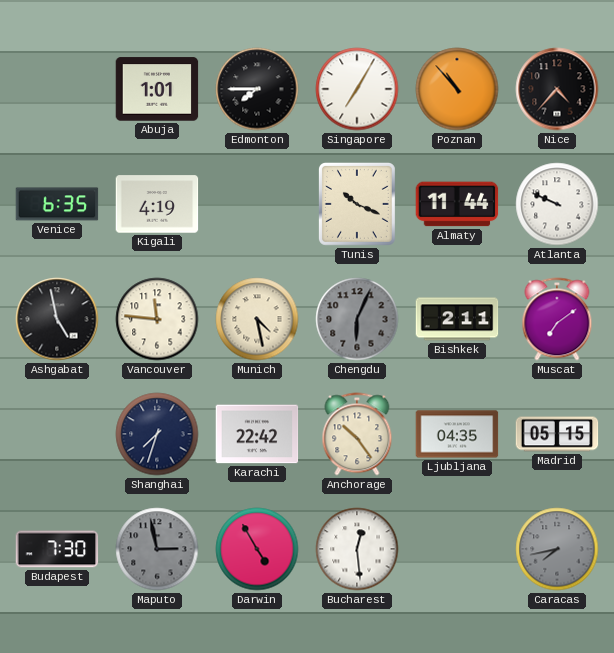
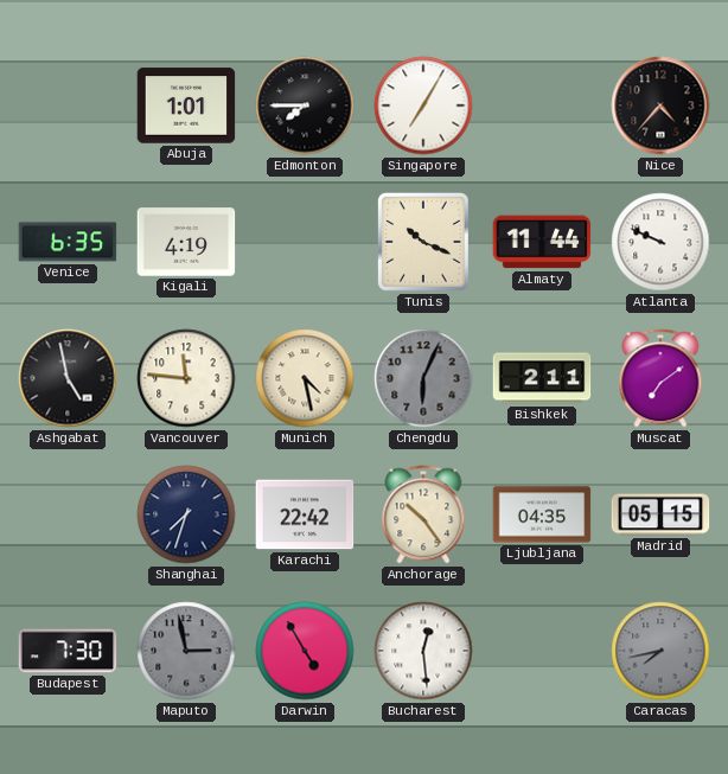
Poznan: 10:53 -> none (457, 89)
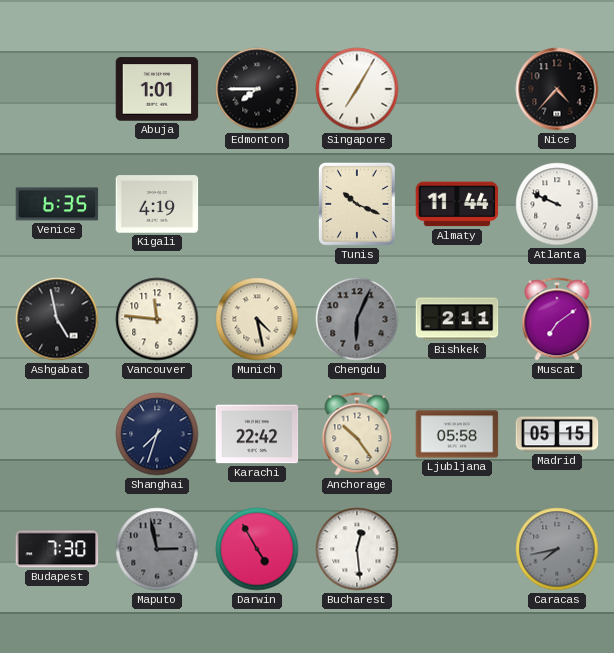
Ljubljana: 04:35 -> 05:58 (457, 434)
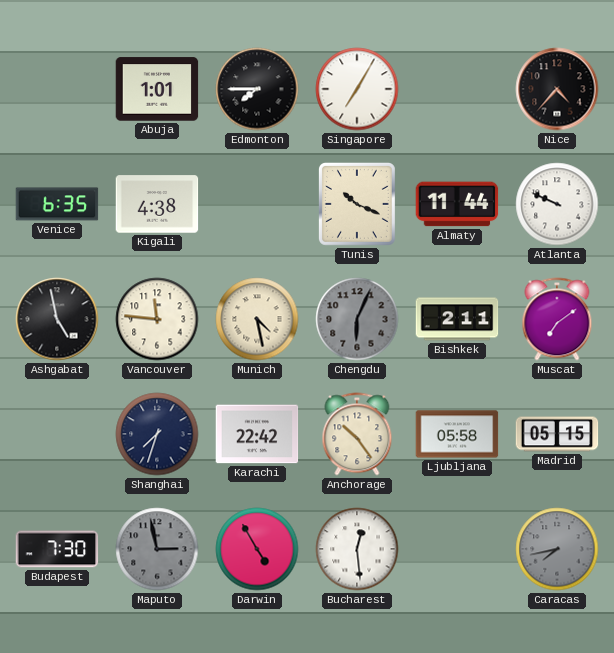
Kigali: 4:19 -> 4:38 (157, 204)
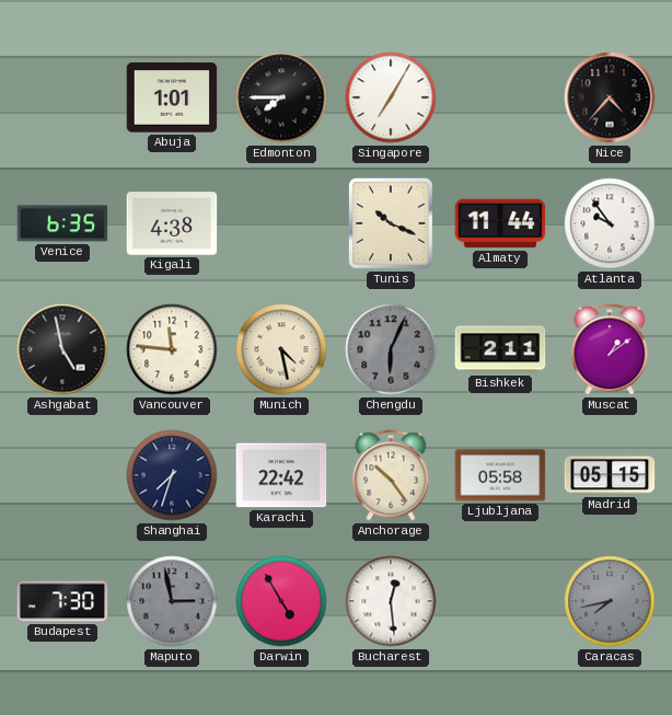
Atlanta: 9:49 -> 9:54 (610, 223)
Muscat: 7:09 -> 1:09 (610, 349)
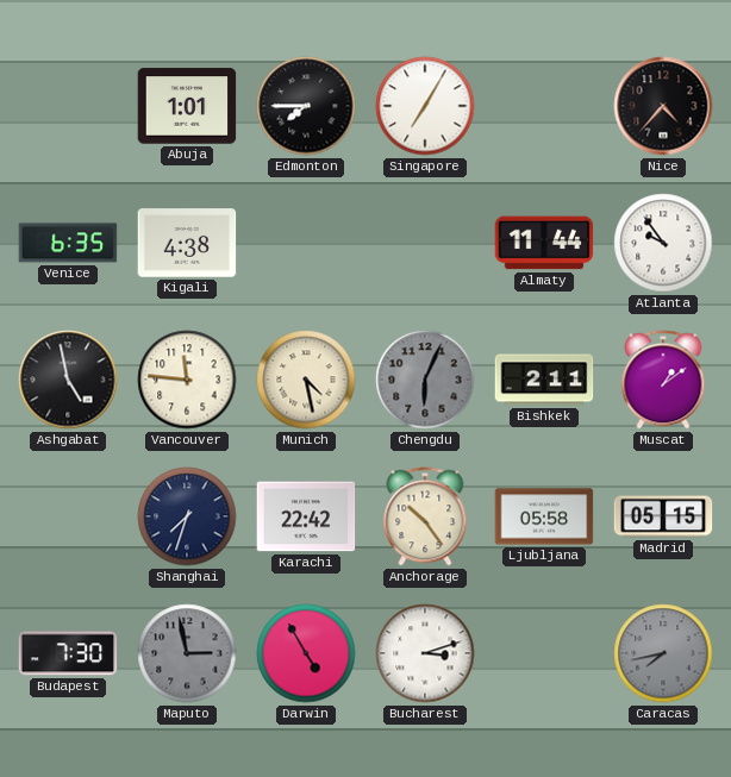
Tunis: 10:19 -> none (391, 223)
Bucharest: 12:29 -> 3:12 (425, 653)
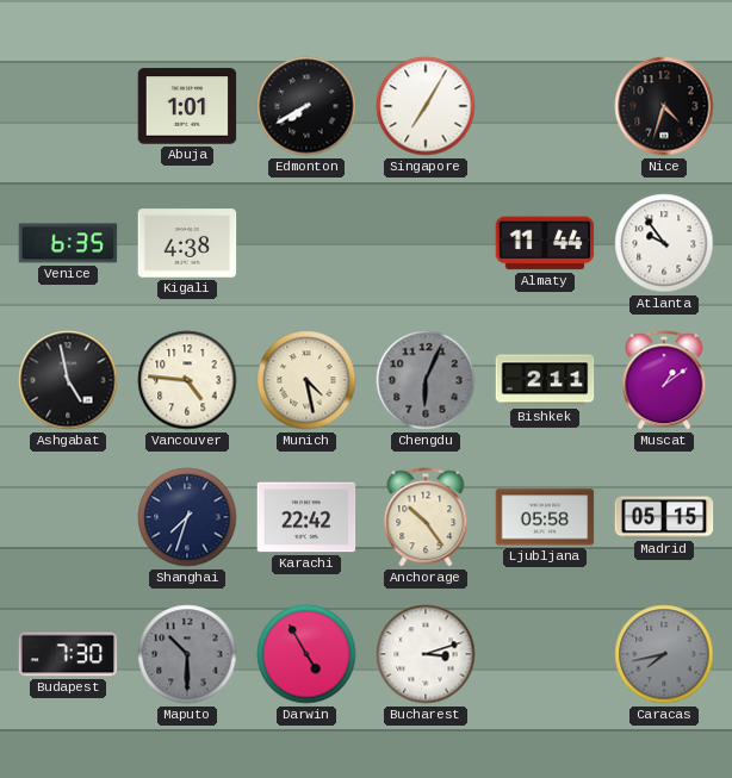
Edmonton: 7:45 -> 7:40 (306, 106)
Nice: 4:37 -> 4:33 (664, 106)
Vancouver: 11:46 -> 4:46 (187, 380)
Maputo: 2:58 -> 10:30 (187, 654)
